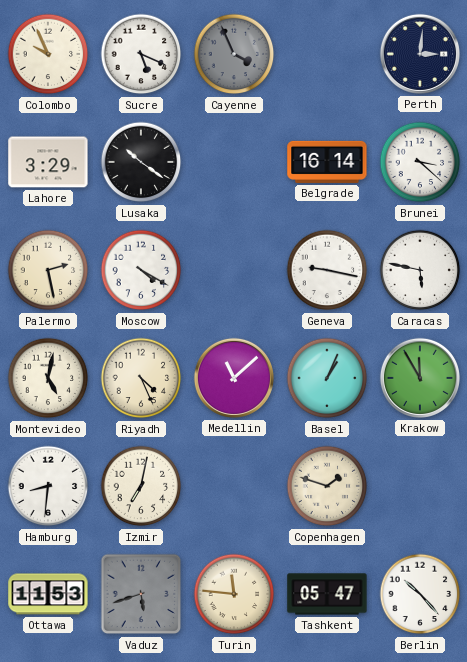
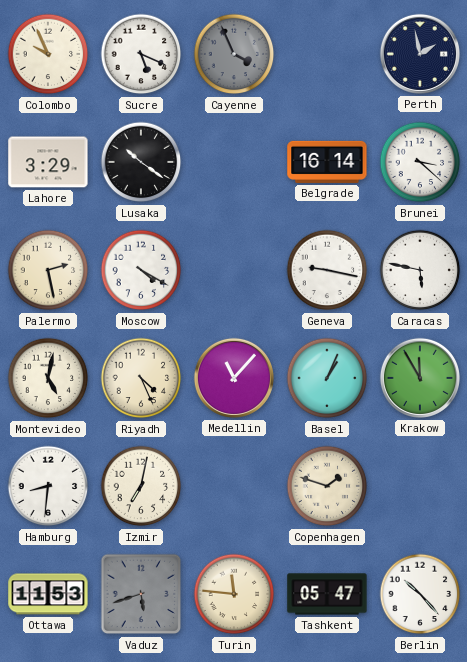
Perth: 3:01 -> 1:58 (420, 54)
Medellin: 11:08 -> 11:07 (234, 378)
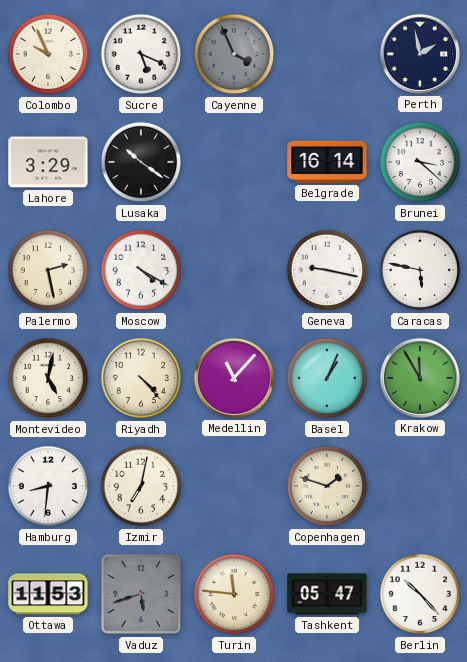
Riyadh: 4:26 -> 4:23 (141, 378)
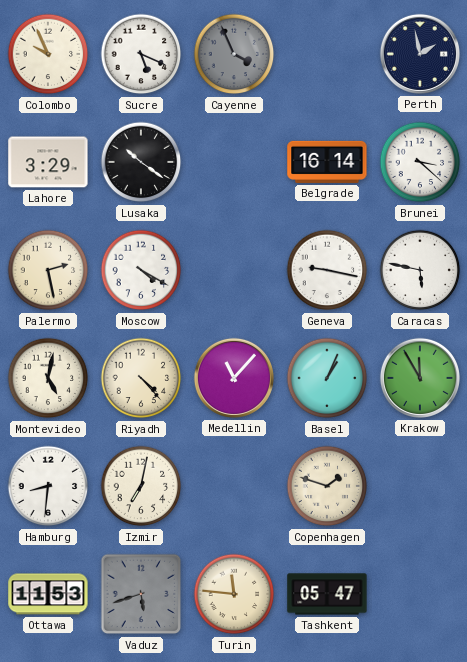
Berlin: 10:23 -> none (420, 594)
